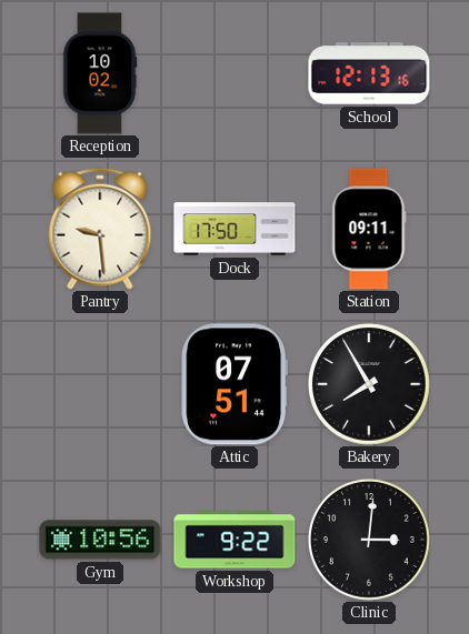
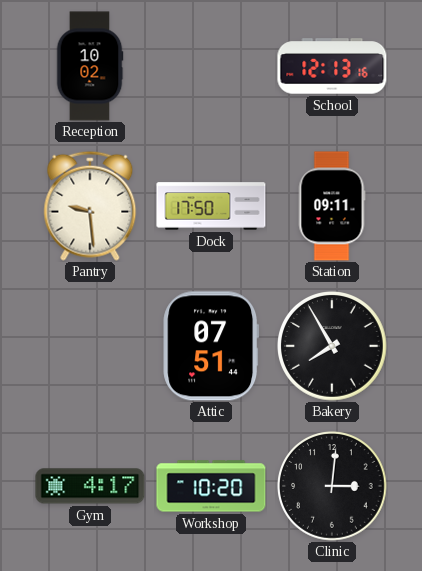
Gym: 10:56 -> 4:17 (90, 486)
Workshop: 9:22 -> 10:20 (211, 486)
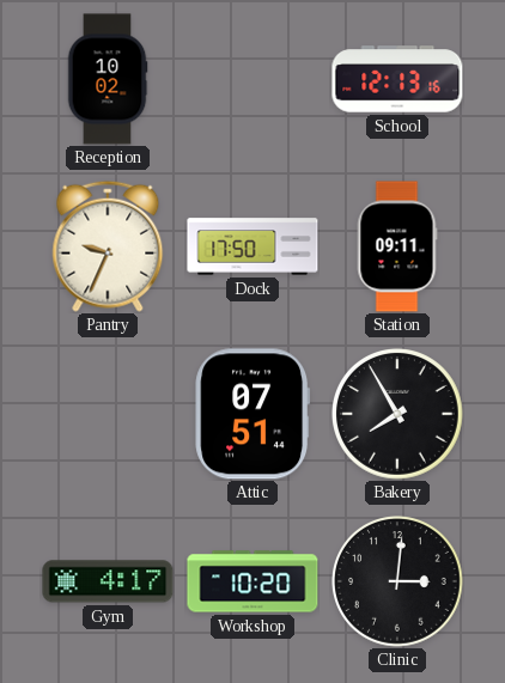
Pantry: 9:29 -> 9:34 (108, 246)
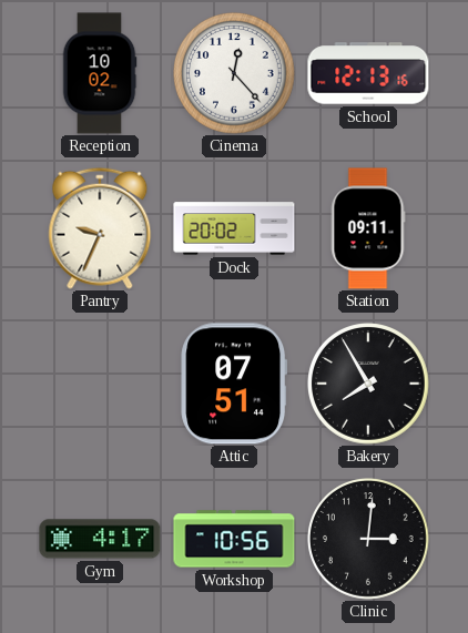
Cinema: none -> 12:23 (234, 74)
Dock: 17:50 -> 20:02 (234, 228)
Workshop: 10:20 -> 10:56 (234, 539)
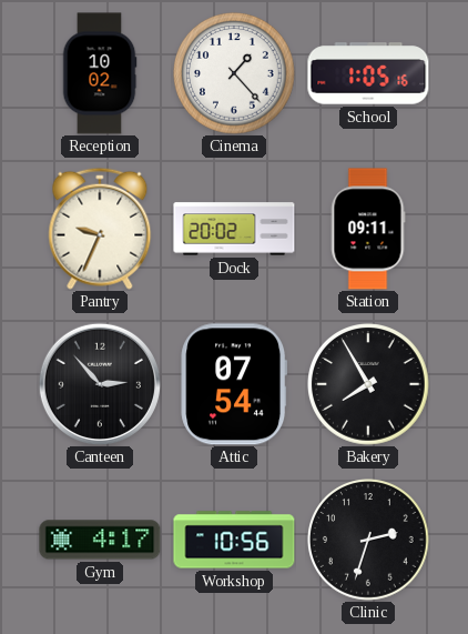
Cinema: 12:23 -> 1:23 (234, 74)
School: 12:13 -> 1:05 (368, 73)
Canteen: none -> 2:53 (100, 384)
Attic: 07:51 -> 07:54 (234, 384)
Clinic: 3:01 -> 2:33 (368, 541)
